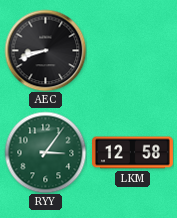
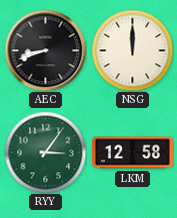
NSG: none -> 12:00 (132, 50)
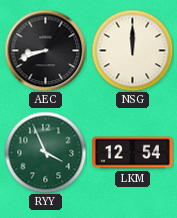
RYY: 3:06 -> 3:56 (45, 152)
LKM: 12:58 -> 12:54 (133, 153)
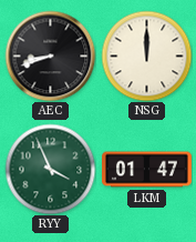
LKM: 12:54 -> 01:47 (147, 170)
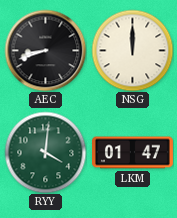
RYY: 3:56 -> 4:01 (45, 152)
